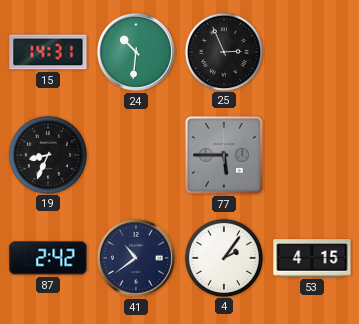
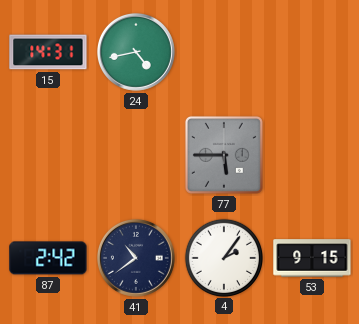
24: 10:31 -> 4:43 (136, 52)
25: 2:56 -> none (223, 51)
19: 8:34 -> none (47, 154)
53: 4:15 -> 9:15 (312, 258)
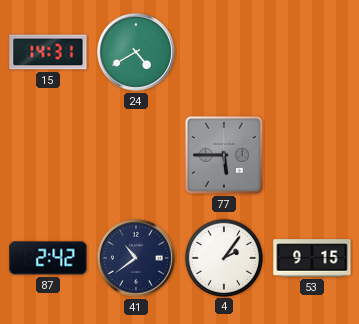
24: 4:43 -> 4:40 (136, 52)
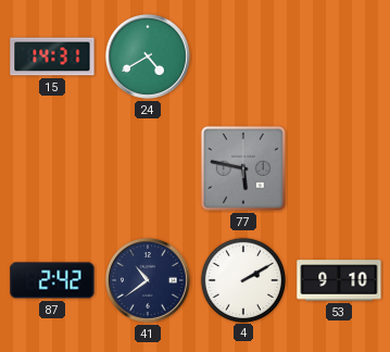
77: 5:45 -> 5:47 (243, 168)
4: 2:06 -> 2:10 (242, 279)
53: 9:15 -> 9:10 (339, 280)
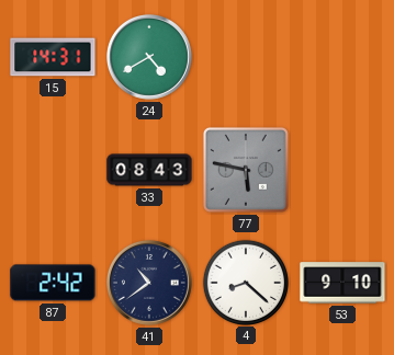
33: none -> 08:43 (149, 170)
4: 2:10 -> 8:22 (245, 282)
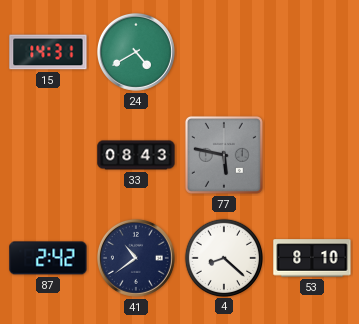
53: 9:10 -> 8:10 (312, 258)
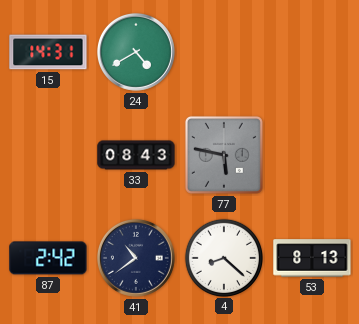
53: 8:10 -> 8:13 (312, 258)
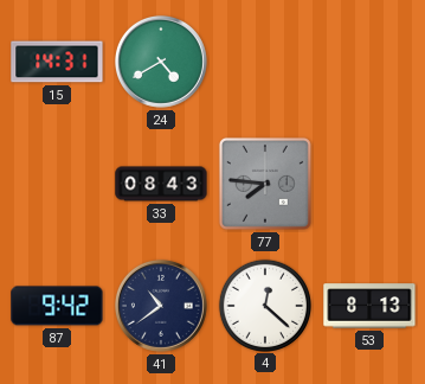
77: 5:47 -> 7:46 (265, 184)
87: 2:42 -> 9:42 (57, 306)
4: 8:22 -> 12:22 (264, 305)
